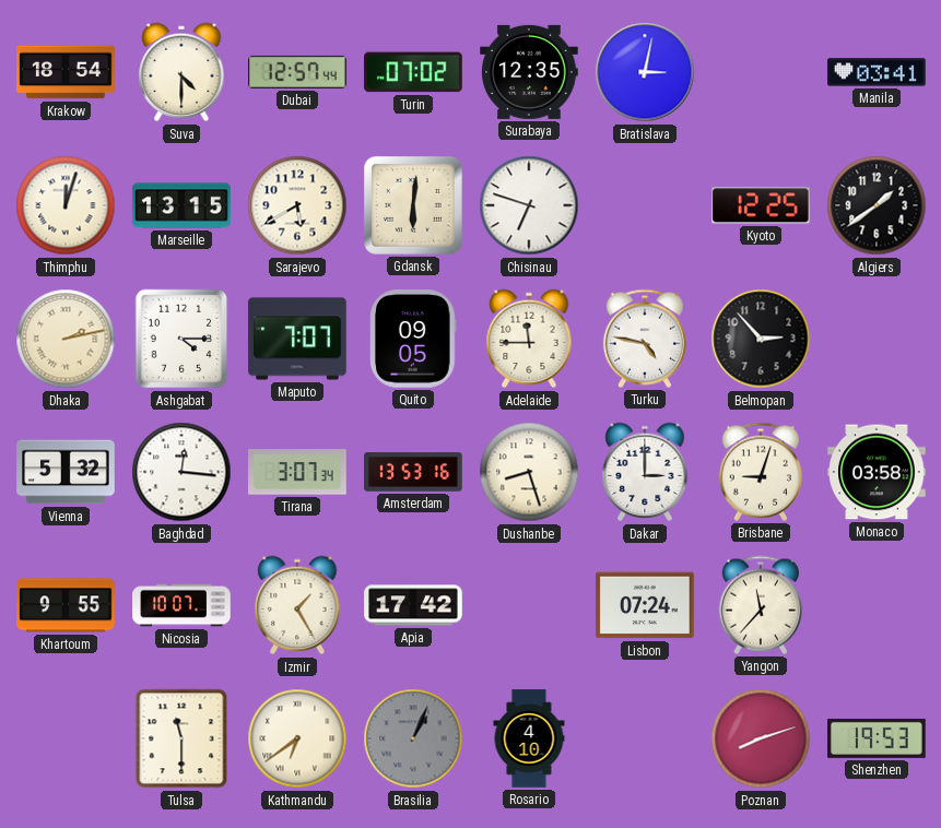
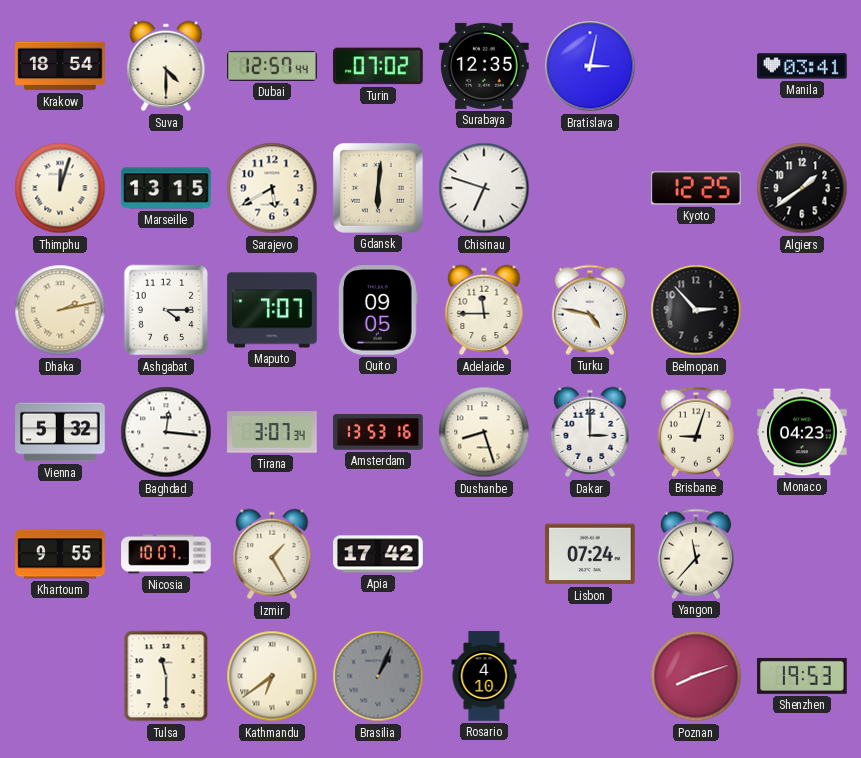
Monaco: 03:58 -> 04:23 (802, 432)
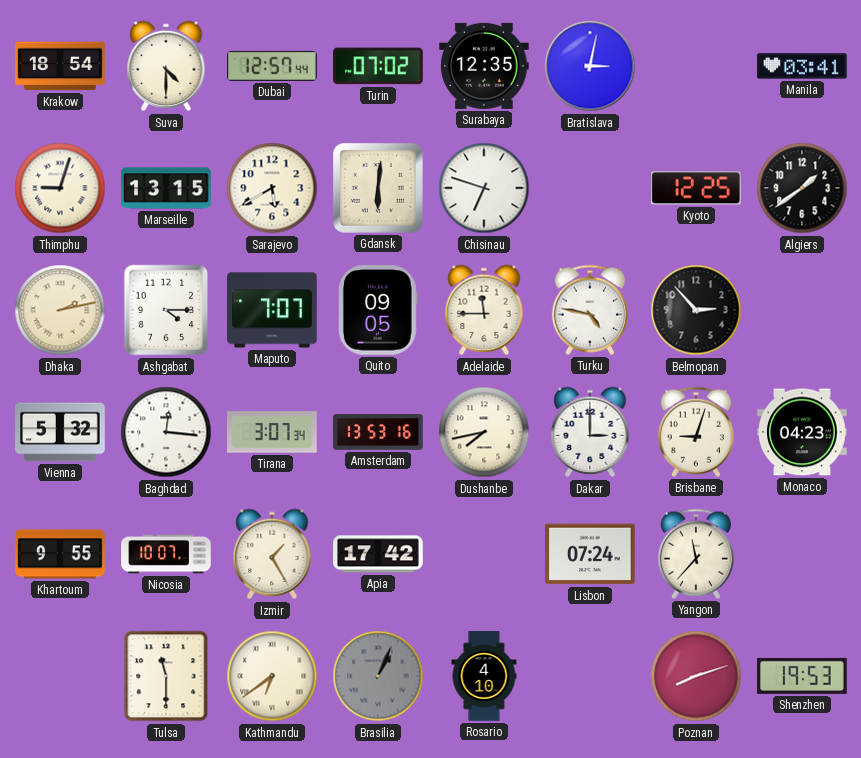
Thimphu: 12:03 -> 9:03 (60, 188)
Dushanbe: 8:27 -> 7:43 (484, 432)
